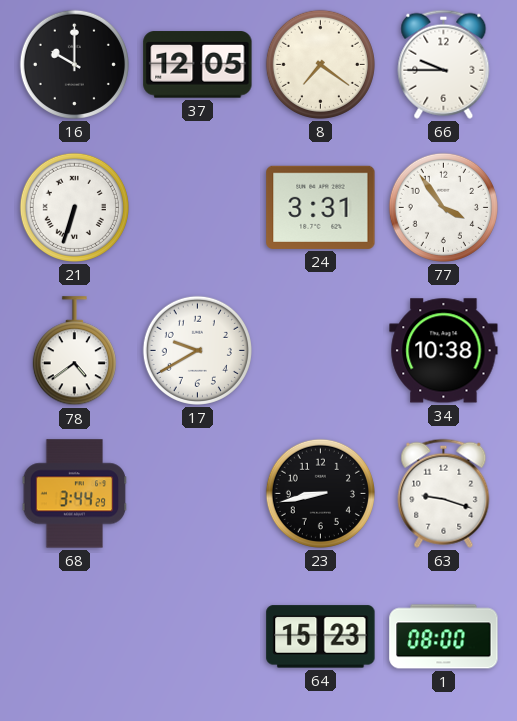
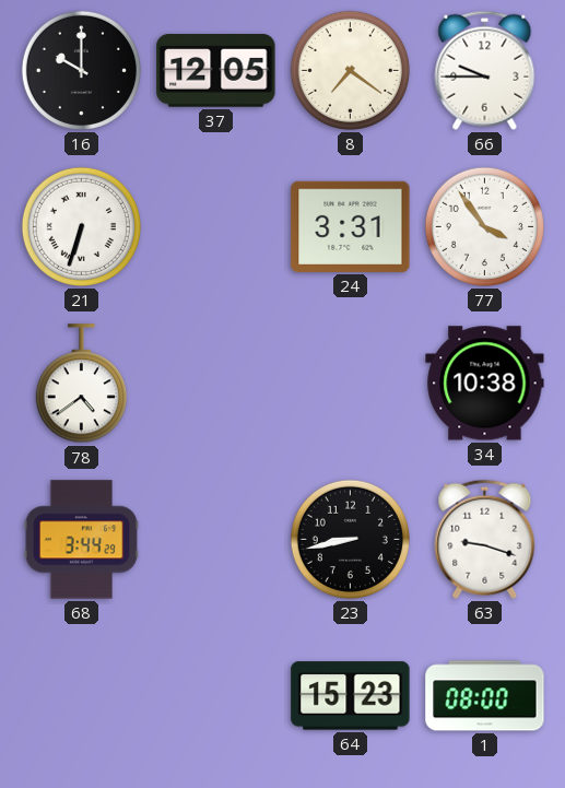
17: 9:40 -> none (197, 350)
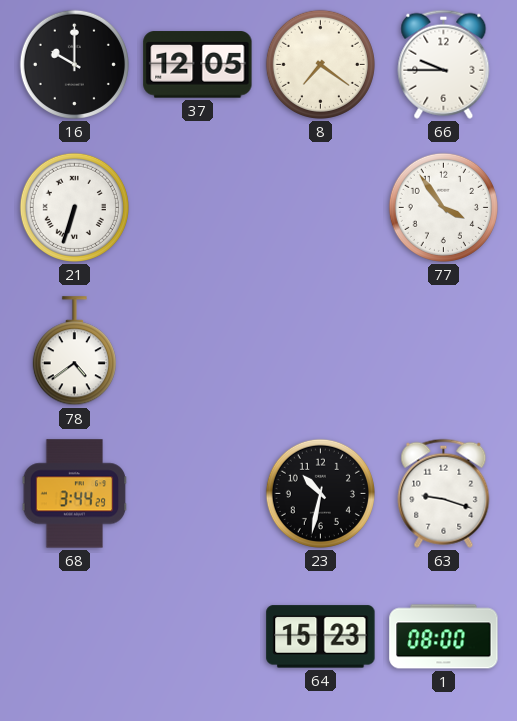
24: 3:31 -> none (351, 226)
34: 10:38 -> none (485, 384)
23: 8:43 -> 10:32 (320, 493)
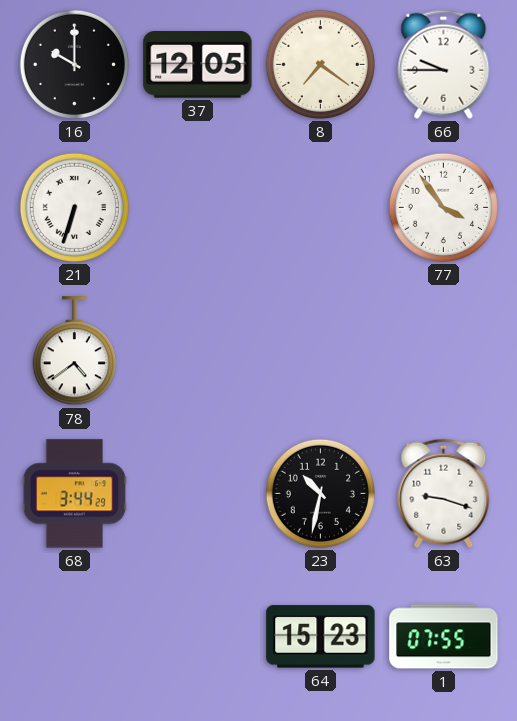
1: 08:00 -> 07:55 (444, 637)
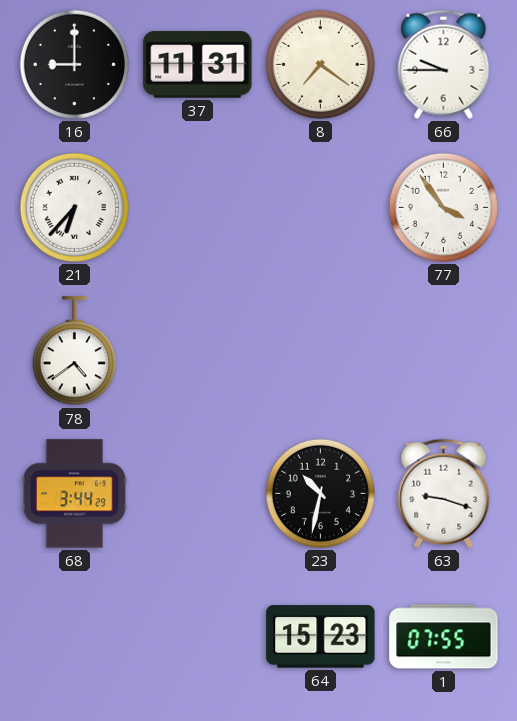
16: 10:00 -> 9:00 (74, 64)
37: 12:05 -> 11:31 (198, 65)
21: 6:33 -> 6:37 (74, 207)
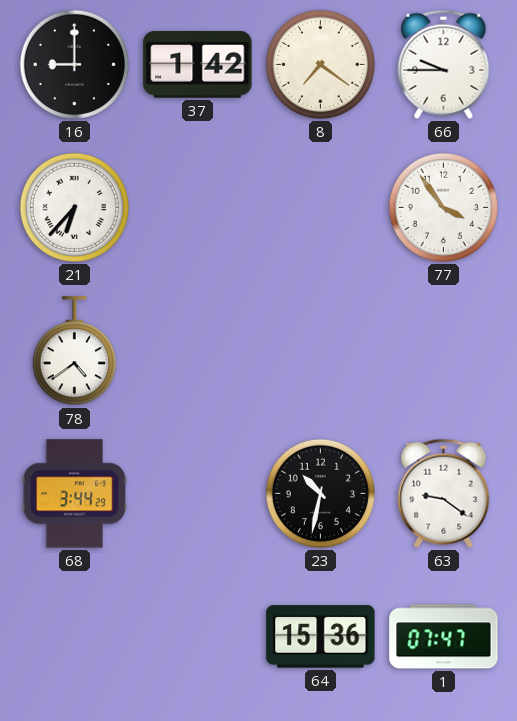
37: 11:31 -> 1:42 (198, 65)
63: 9:18 -> 9:21 (444, 493)
64: 15:23 -> 15:36 (321, 637)
1: 07:55 -> 07:47 (444, 637)
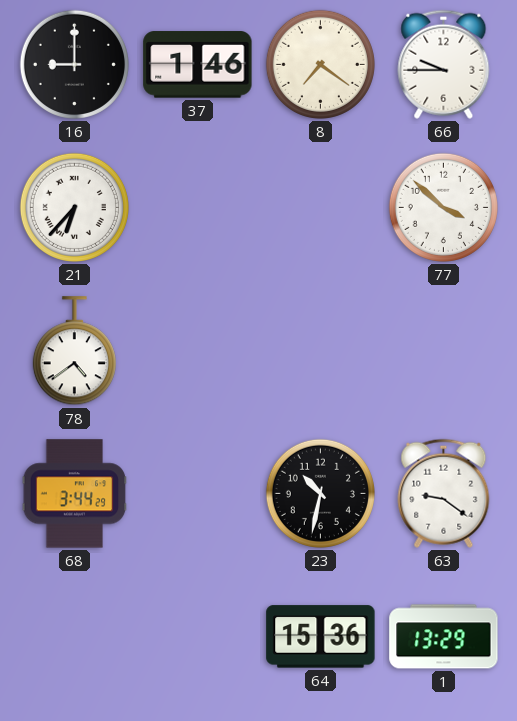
37: 1:42 -> 1:46 (198, 65)
77: 3:54 -> 3:52 (443, 207)
1: 07:47 -> 13:29 (444, 637)
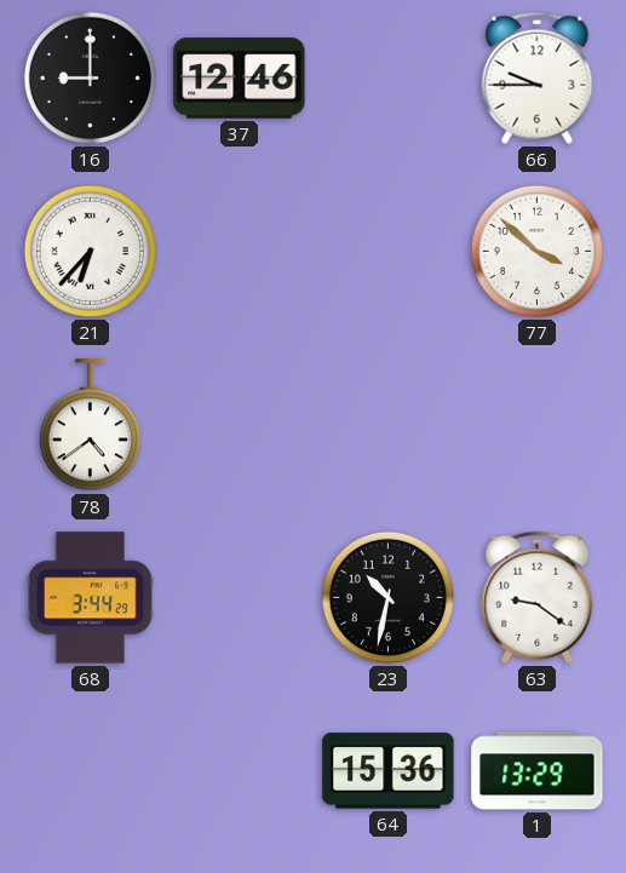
37: 1:46 -> 12:46 (240, 79)
8: 7:21 -> none (320, 64)
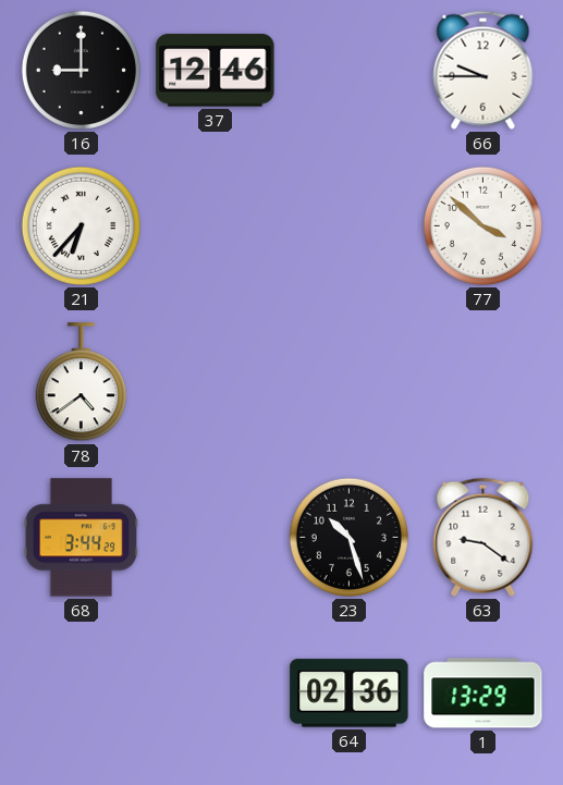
23: 10:32 -> 10:27 (348, 537)
64: 15:36 -> 02:36 (350, 694)
